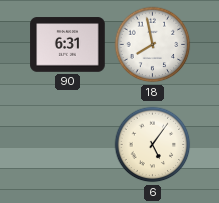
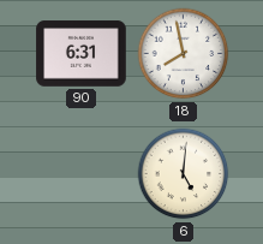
6: 5:06 -> 5:01 (184, 174)
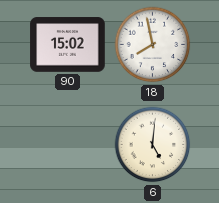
90: 6:31 -> 15:02 (68, 45)
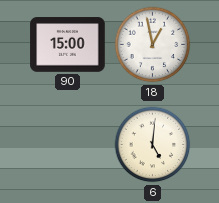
90: 15:02 -> 15:00 (68, 45)
18: 7:58 -> 12:58 (153, 45)
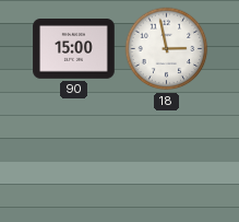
18: 12:58 -> 2:58 (167, 49)
6: 5:01 -> none (153, 145)
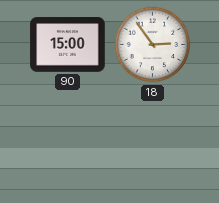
18: 2:58 -> 2:54 (153, 45)
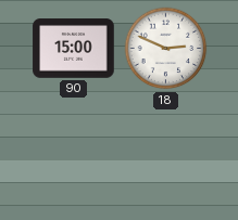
18: 2:54 -> 2:49 (166, 49)
